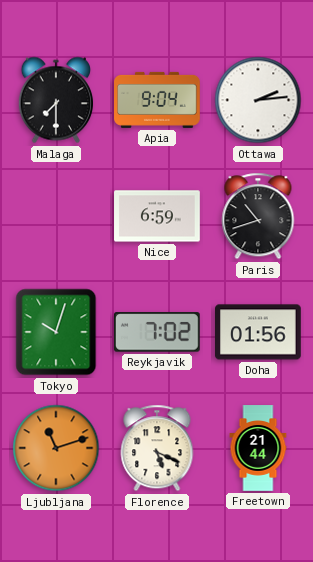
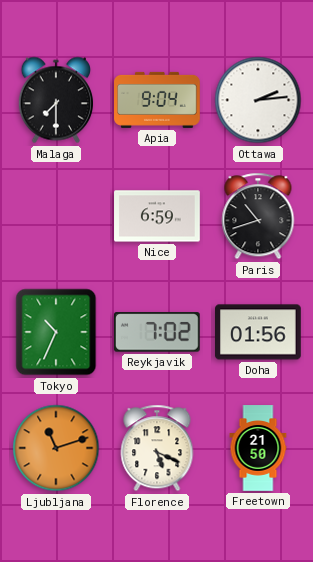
Tokyo: 10:03 -> 10:34 (56, 332)
Freetown: 21:44 -> 21:50 (258, 448)
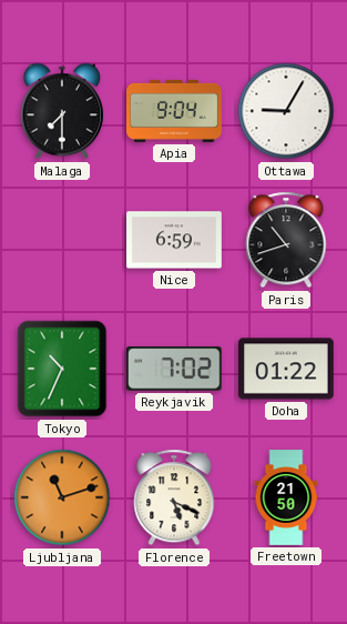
Ottawa: 2:14 -> 9:05 (286, 111)
Doha: 01:56 -> 01:22 (287, 369)
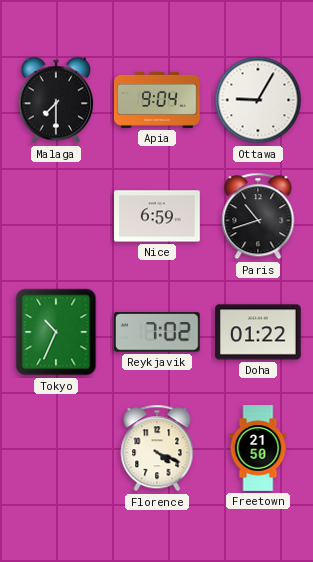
Ljubljana: 11:12 -> none (62, 497)
Florence: 5:19 -> 4:19 (157, 448)
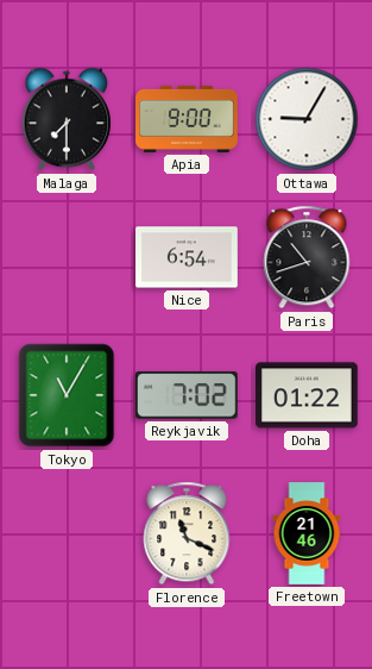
Apia: 9:04 -> 9:00 (187, 119)
Nice: 6:59 -> 6:54 (187, 257)
Tokyo: 10:34 -> 11:05 (67, 395)
Florence: 4:19 -> 11:19 (187, 533)
Freetown: 21:50 -> 21:46 (307, 533)
